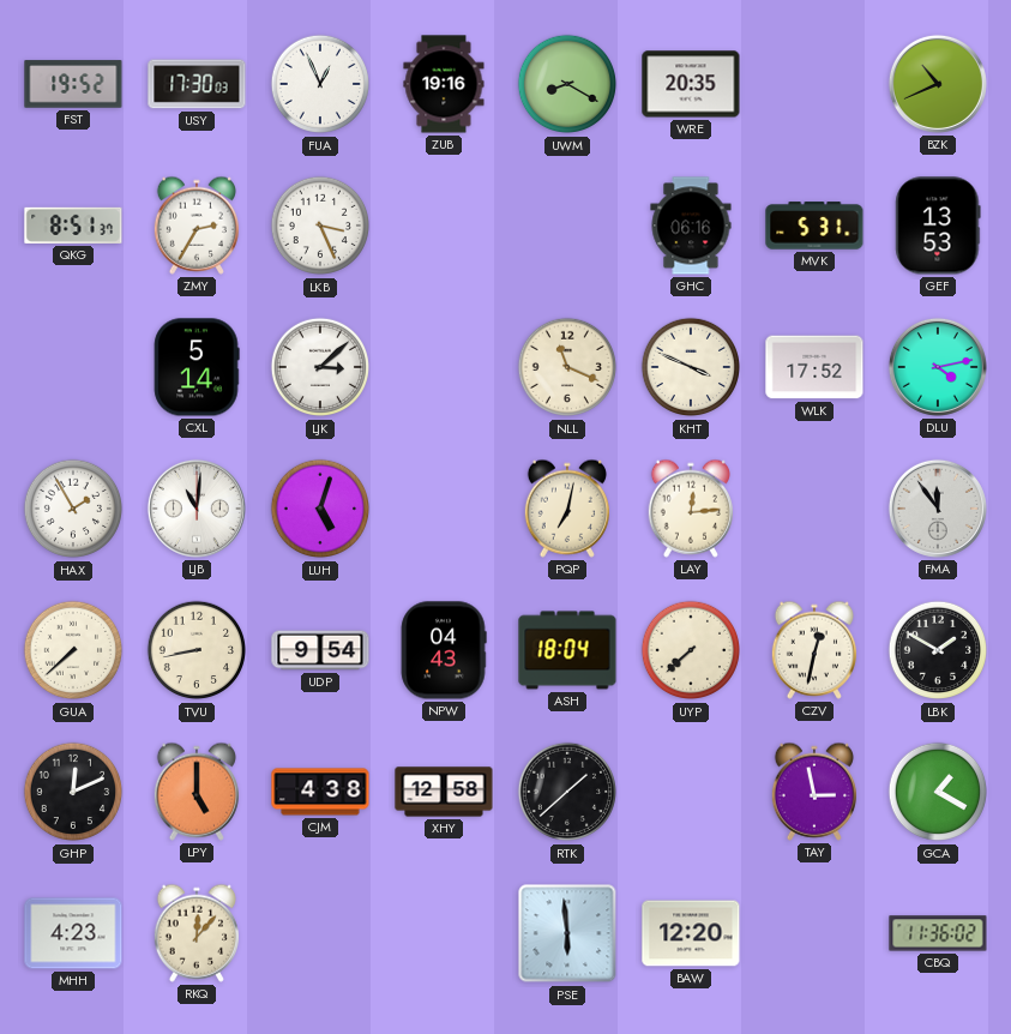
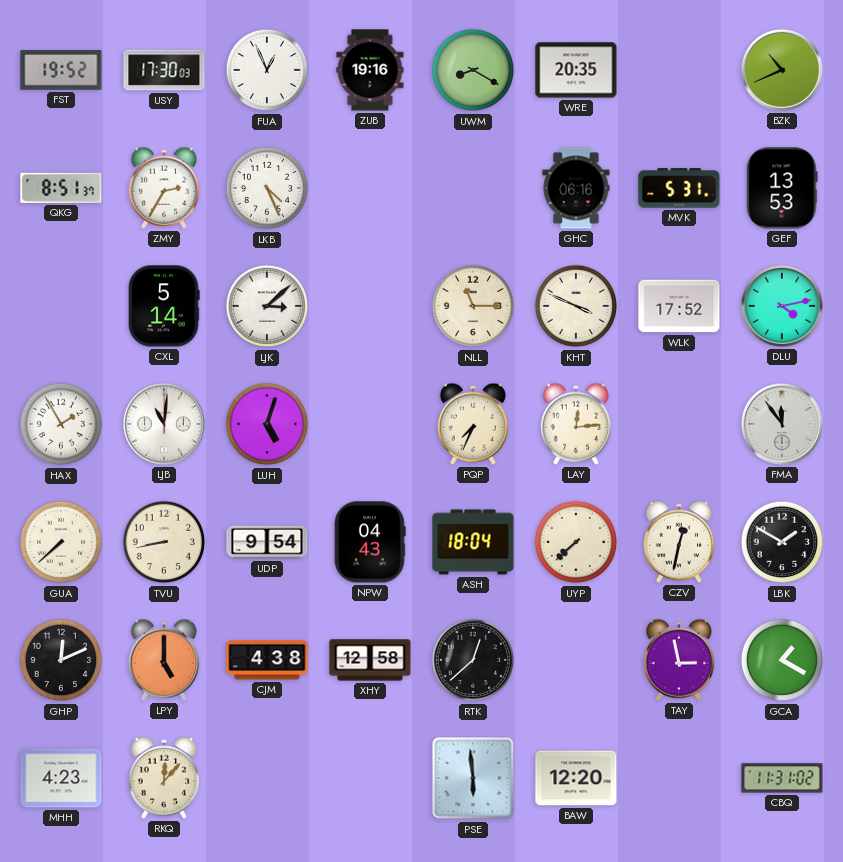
LKB: 3:26 -> 4:26 (267, 188)
NLL: 11:19 -> 11:15 (473, 306)
PQP: 7:02 -> 7:34 (472, 424)
RTK: 1:38 -> 12:38 (473, 660)
CBQ: 11:36 -> 11:31 (782, 778)
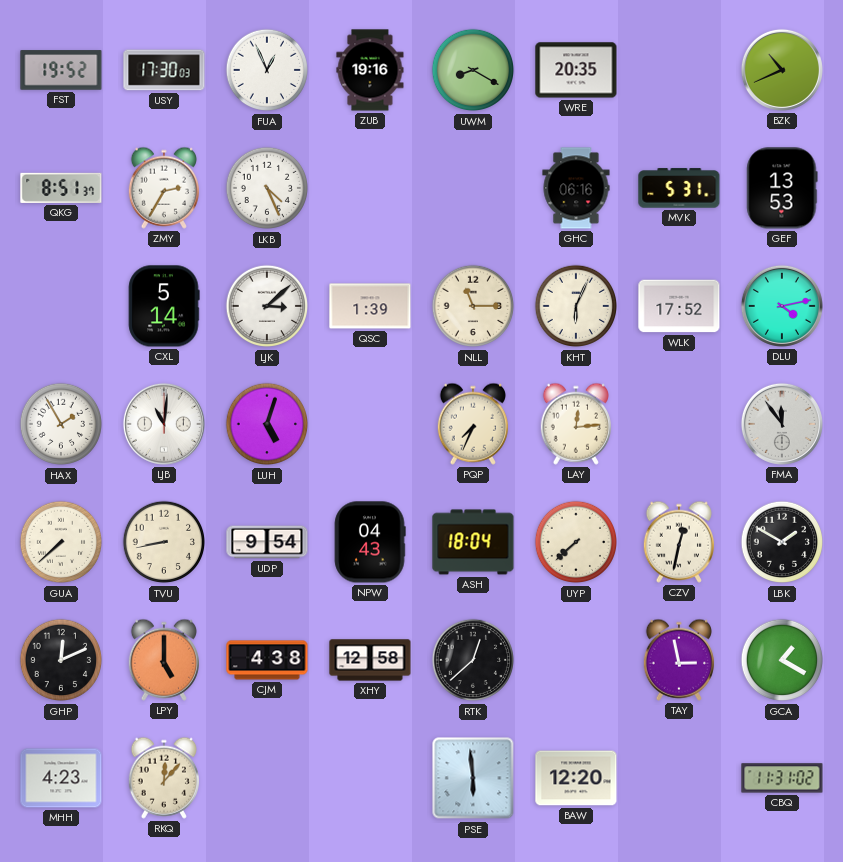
QSC: none -> 1:39 (370, 306)
KHT: 3:49 -> 6:04 (576, 306)
